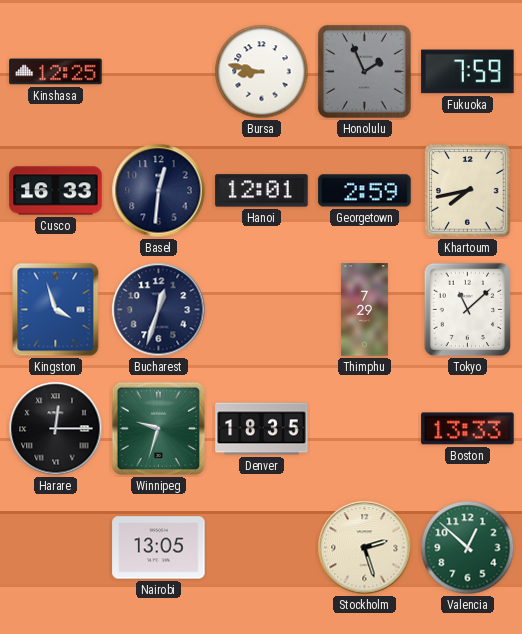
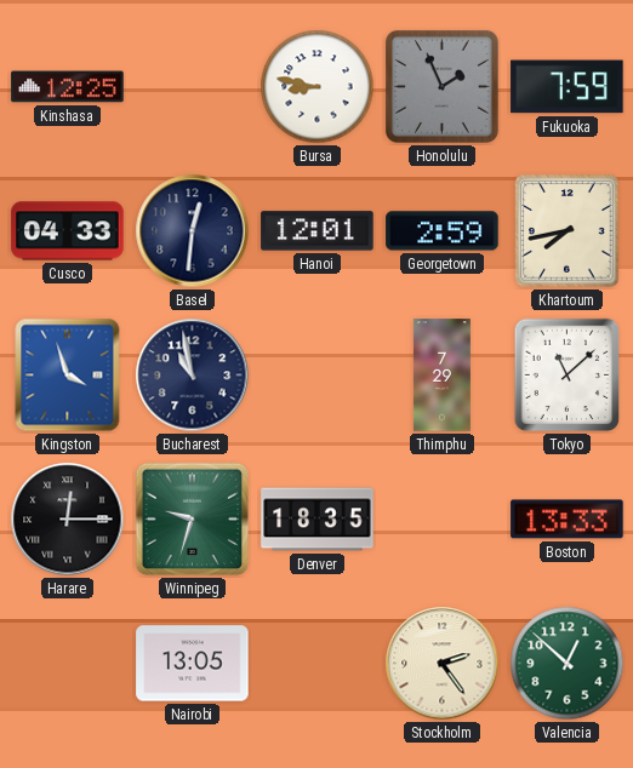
Cusco: 16:33 -> 04:33 (68, 231)
Bucharest: 12:33 -> 10:58 (193, 376)
Stockholm: 2:27 -> 2:24 (443, 664)
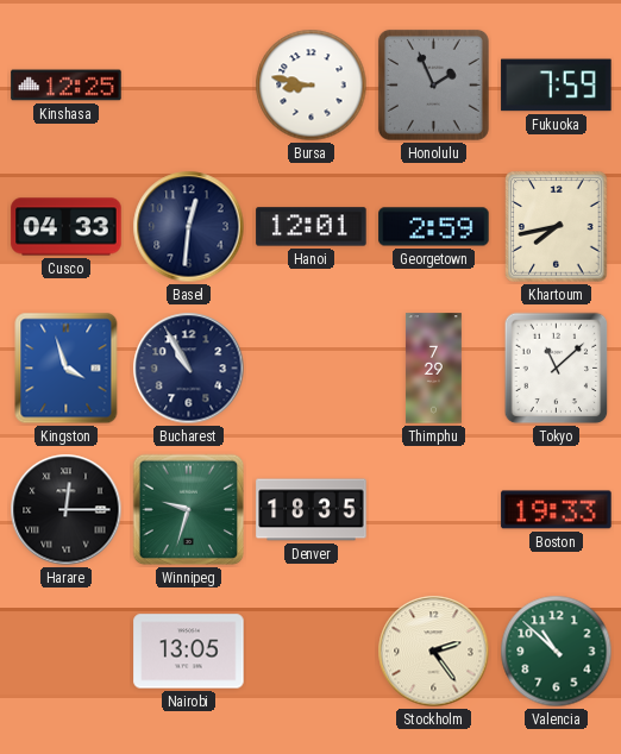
Bucharest: 10:58 -> 10:55 (189, 369)
Boston: 13:33 -> 19:33 (557, 510)
Valencia: 12:52 -> 10:52 (557, 652)
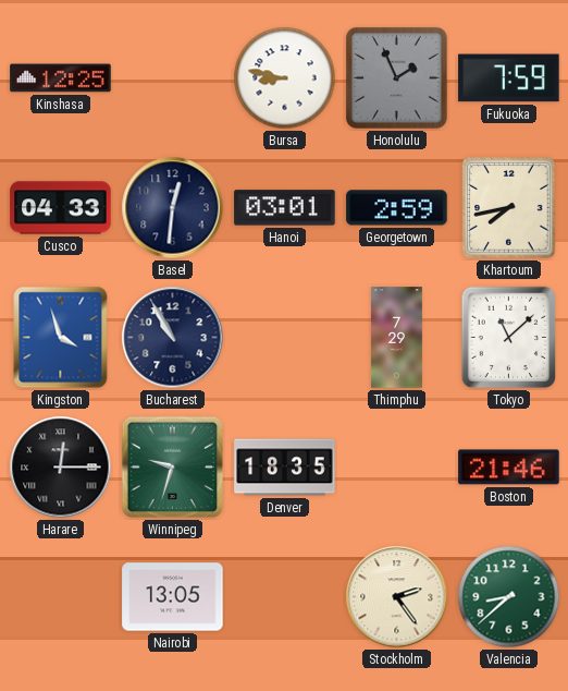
Hanoi: 12:01 -> 03:01 (285, 208)
Boston: 19:33 -> 21:46 (509, 468)
Valencia: 10:52 -> 8:38 (509, 597)
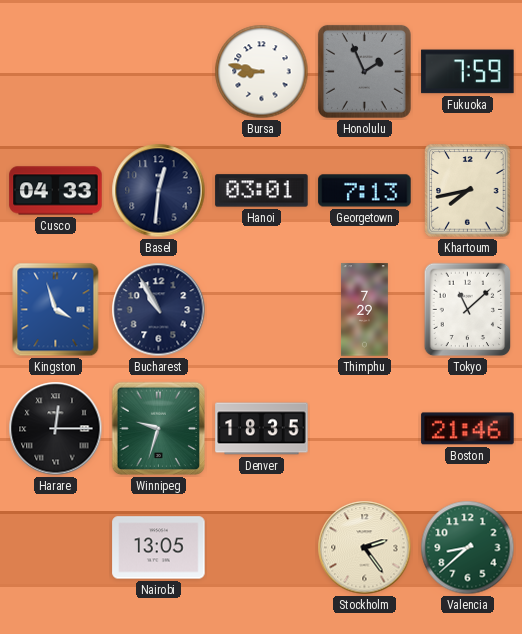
Kinshasa: 12:25 -> none (61, 78)
Georgetown: 2:59 -> 7:13 (365, 191)
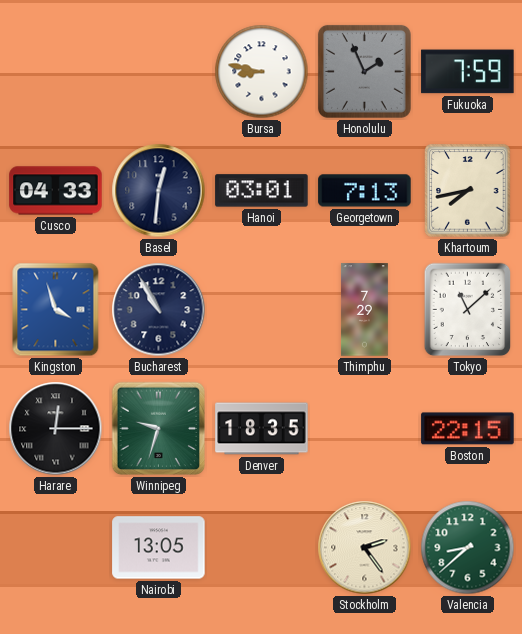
Boston: 21:46 -> 22:15 (468, 429)
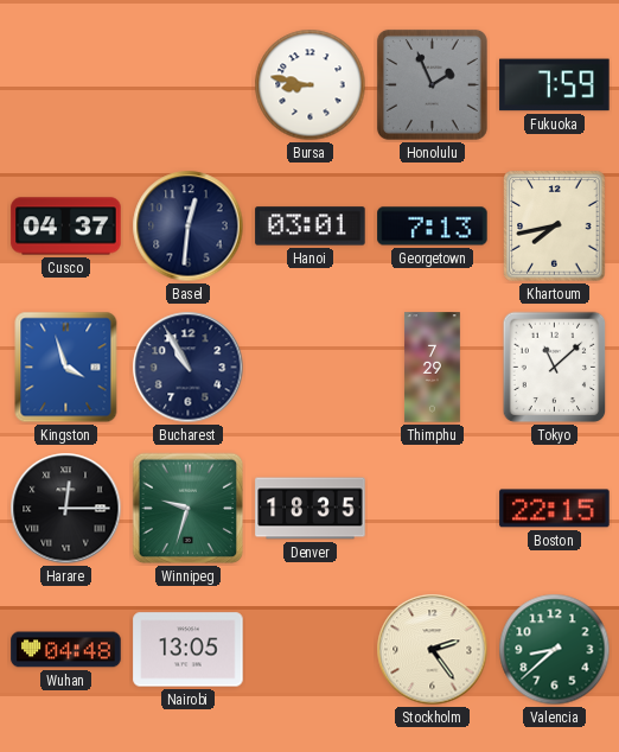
Cusco: 04:33 -> 04:37 (66, 227)
Wuhan: none -> 04:48 (66, 650)
